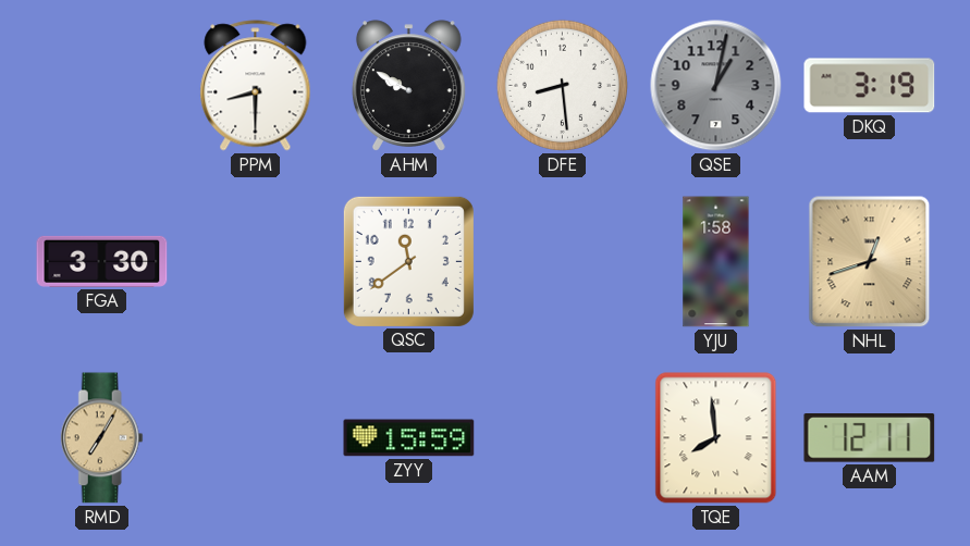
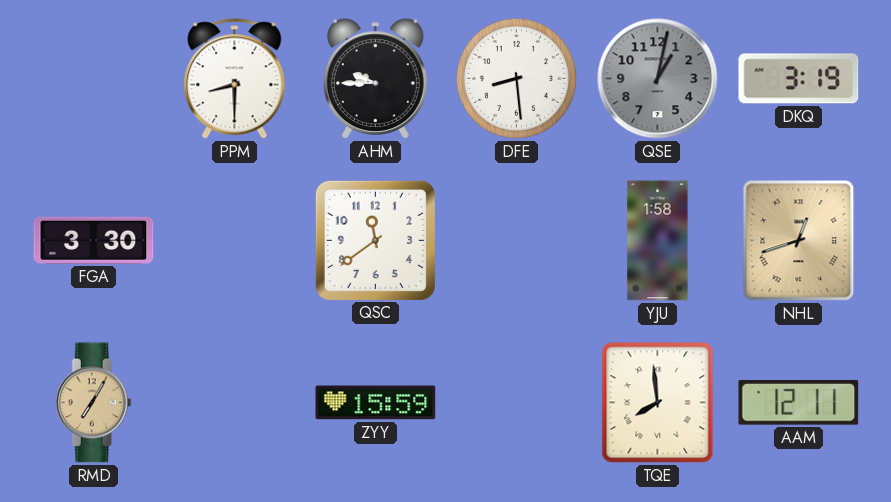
AHM: 9:50 -> 9:45 (375, 79)
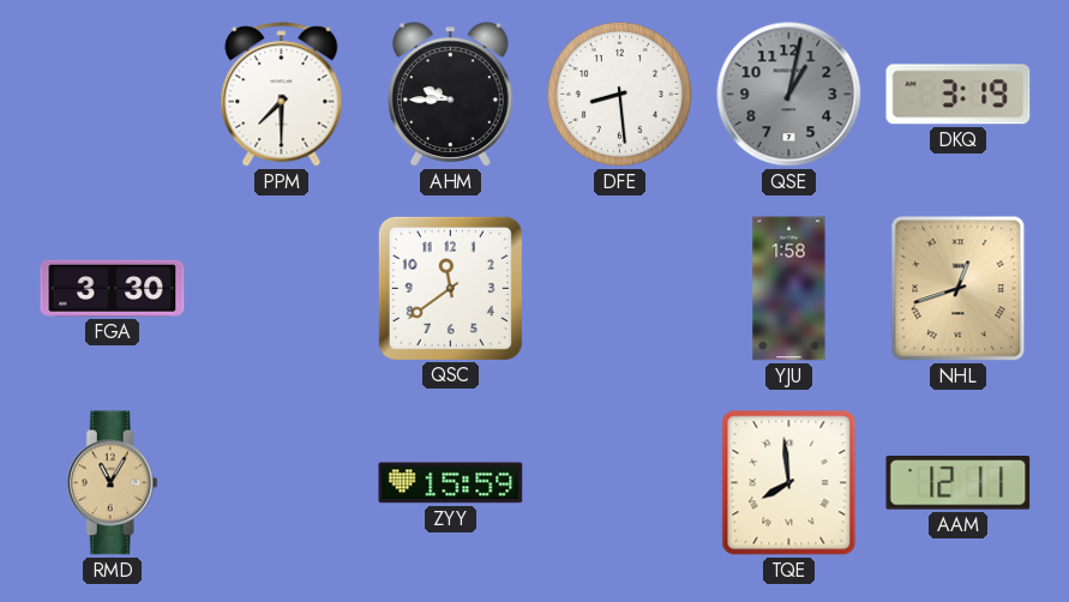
PPM: 8:30 -> 7:30 (282, 95)
RMD: 7:05 -> 11:05 (112, 483)
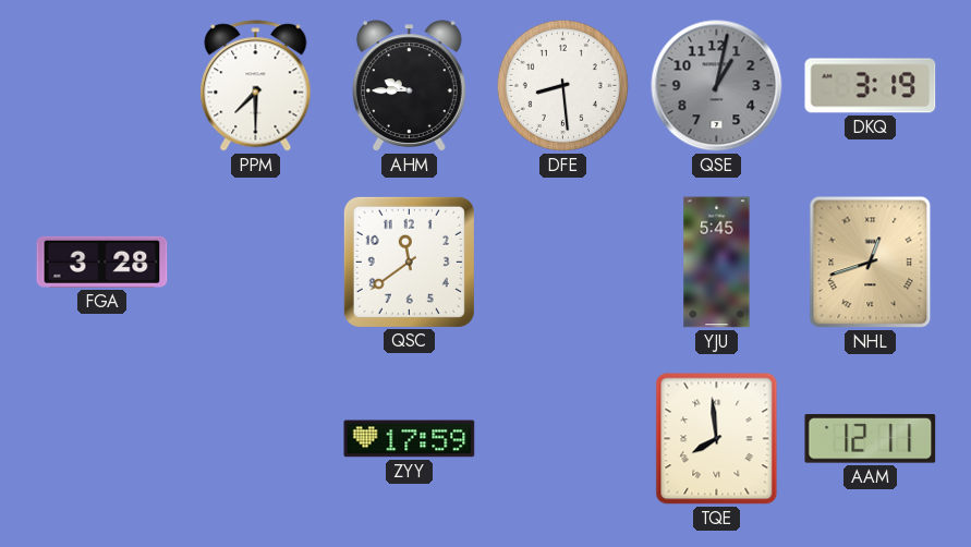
FGA: 3:30 -> 3:28 (102, 262)
YJU: 1:58 -> 5:45 (717, 263)
RMD: 11:05 -> none (112, 483)
ZYY: 15:59 -> 17:59 (410, 439)
